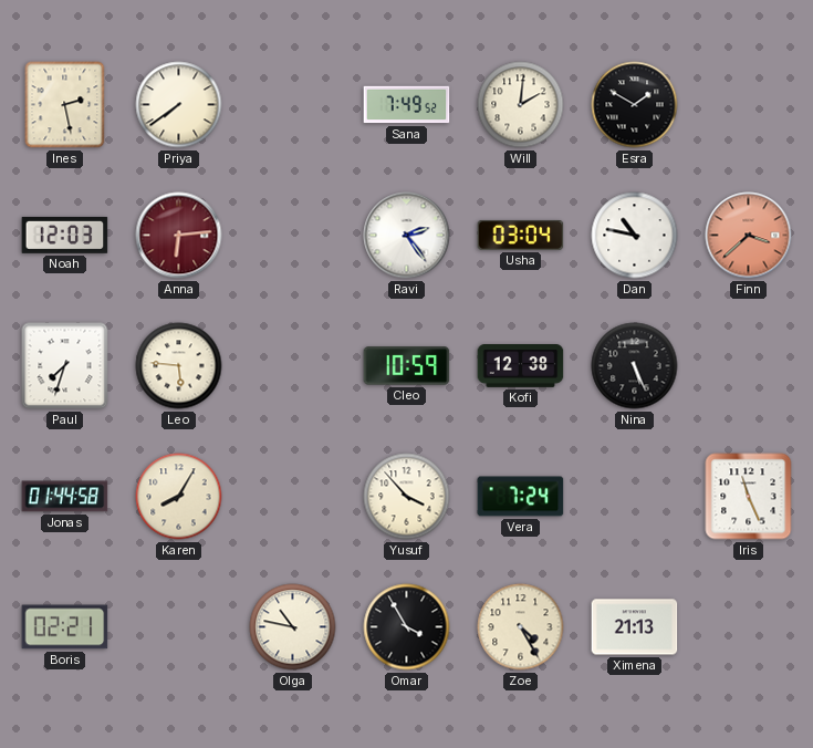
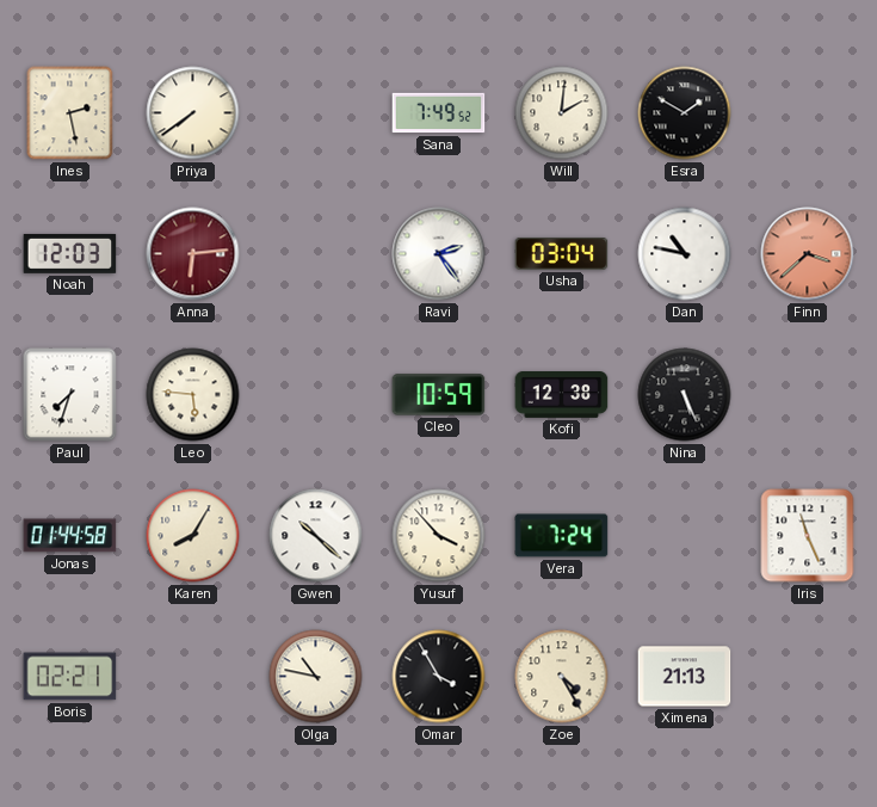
Gwen: none -> 10:22 (316, 536)
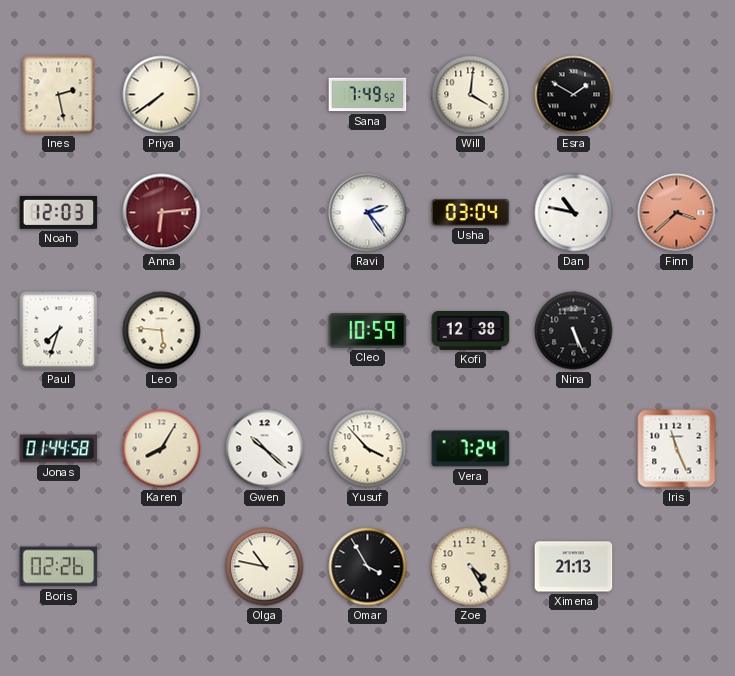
Will: 2:01 -> 4:01 (471, 95)
Boris: 02:21 -> 02:26 (59, 567)
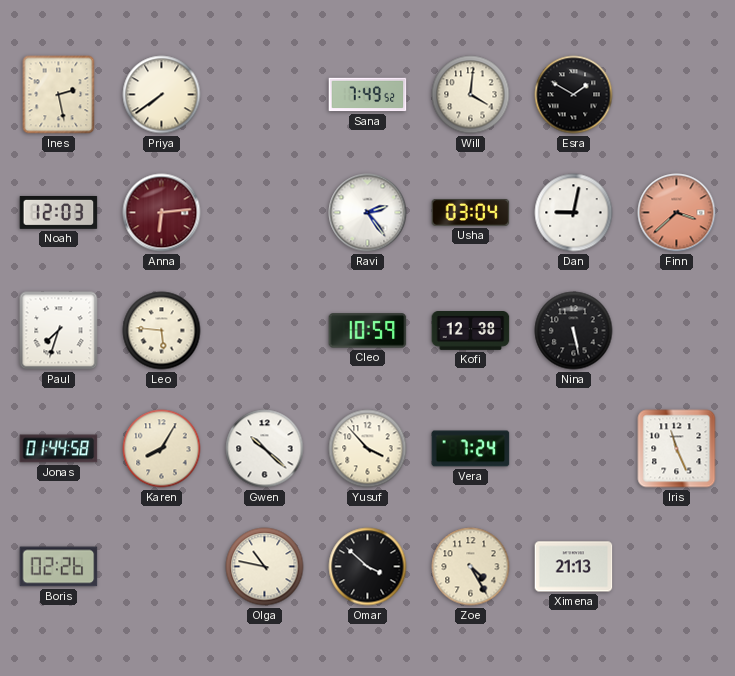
Dan: 10:47 -> 9:02 (574, 213)
Nina: 5:26 -> 5:28 (574, 331)
Omar: 3:55 -> 3:52 (368, 567)
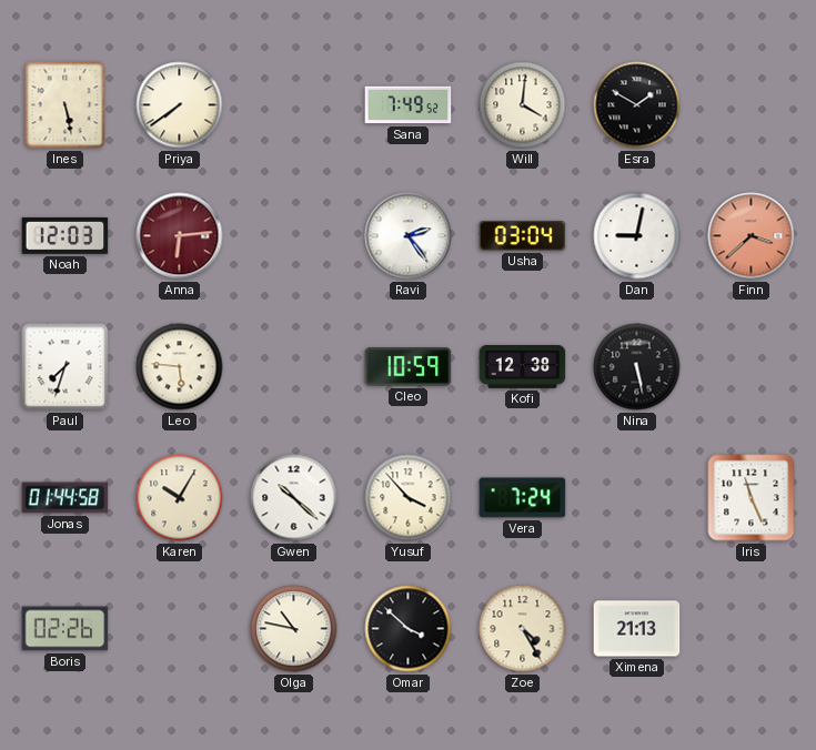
Ines: 2:28 -> 5:28 (66, 105)
Karen: 8:05 -> 10:05 (180, 498)
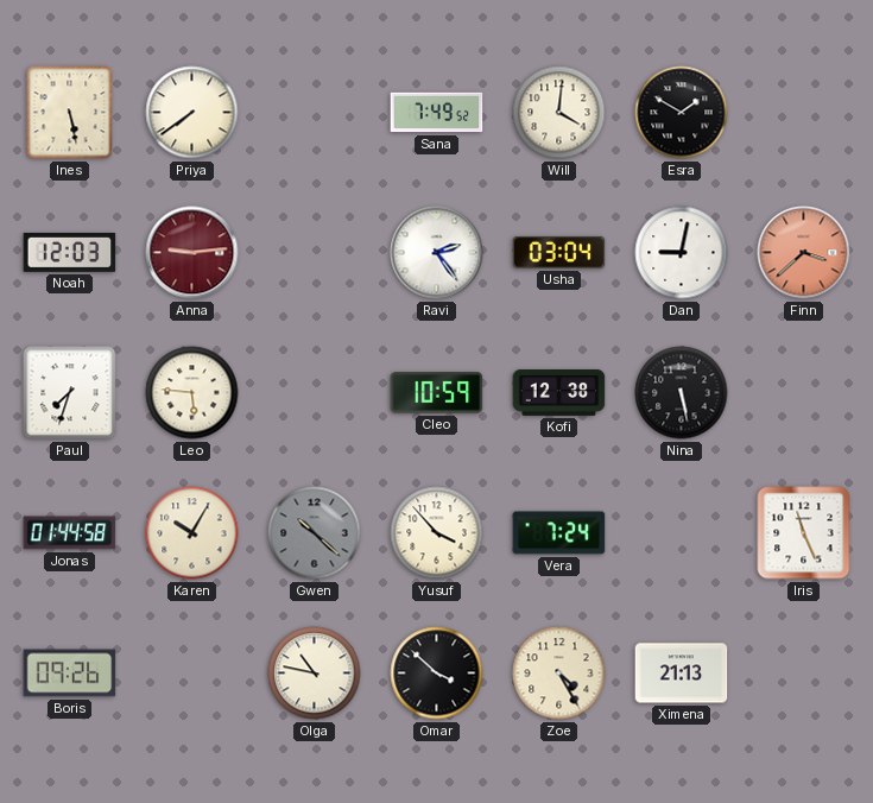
Anna: 6:14 -> 9:14 (192, 253)
Gwen dial: white -> grey (315, 533)
Boris: 02:26 -> 09:26 (70, 674)
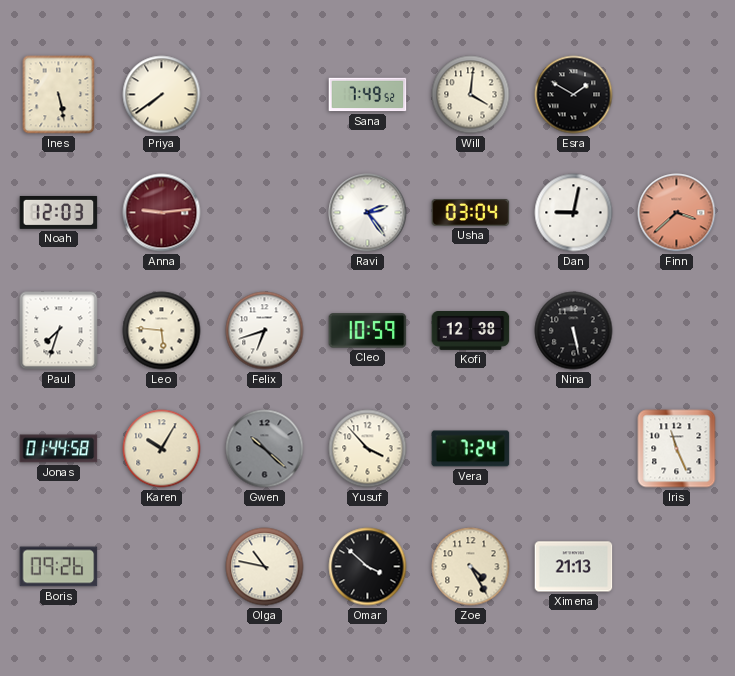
Felix: none -> 6:42 (265, 331)
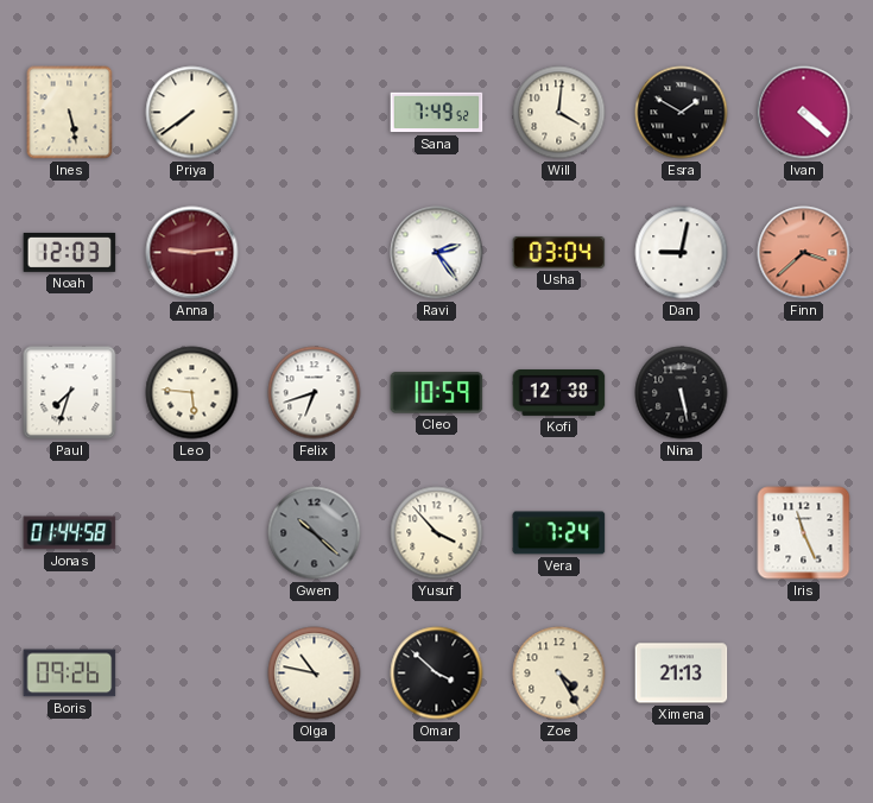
Ivan: none -> 4:22 (804, 113)
Karen: 10:05 -> none (162, 449)
